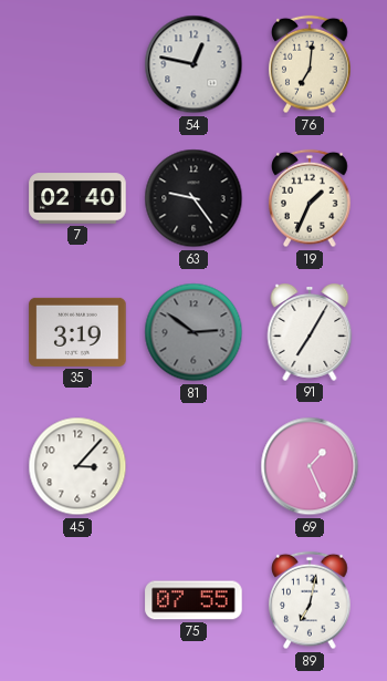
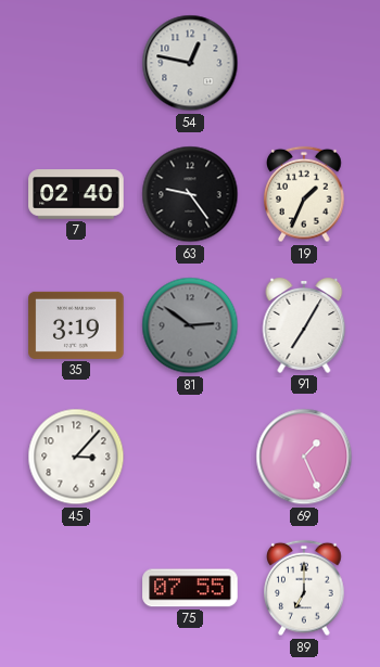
76: 7:01 -> none (310, 64)
89: 7:02 -> 7:00 (304, 588)
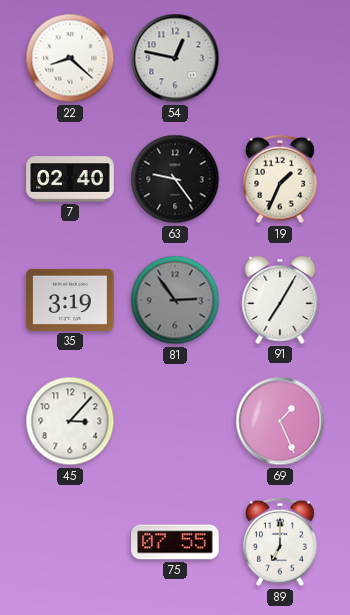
22: none -> 8:22 (70, 58)
81: 2:51 -> 2:54 (175, 300)
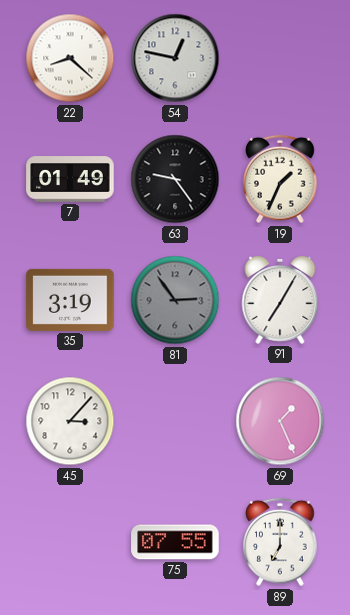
7: 02:40 -> 01:49 (70, 179)
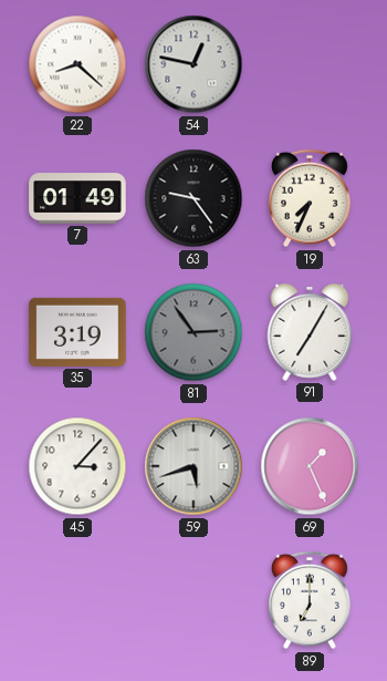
19: 1:34 -> 7:34 (310, 198)
59: none -> 5:42 (193, 466)
75: 07:55 -> none (175, 542)
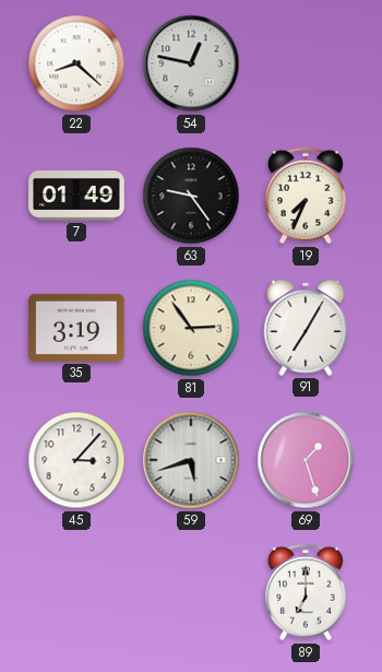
81 dial: grey -> cream (191, 328)
69: 1:26 -> 1:27 (306, 460)
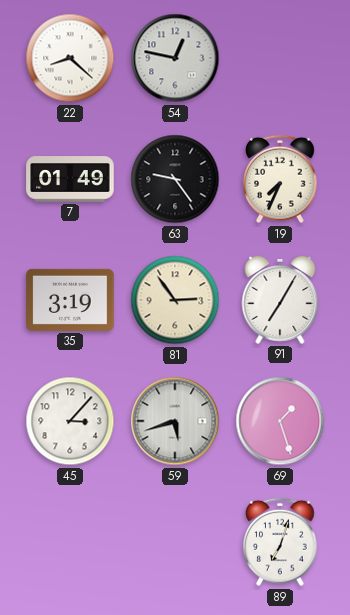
89: 7:00 -> 7:03 (280, 542)
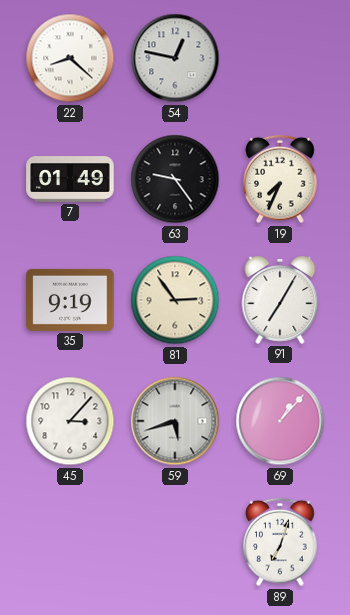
35: 3:19 -> 9:19 (70, 300)
69: 1:27 -> 1:07 (280, 421)
